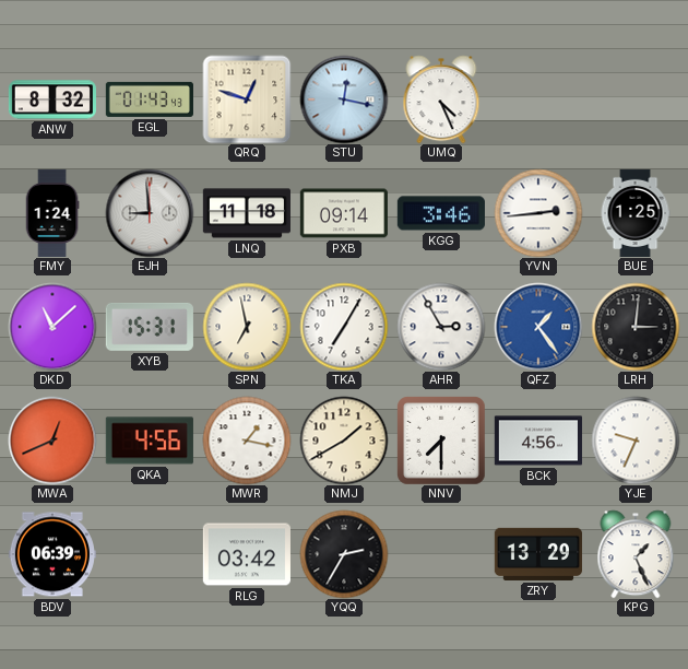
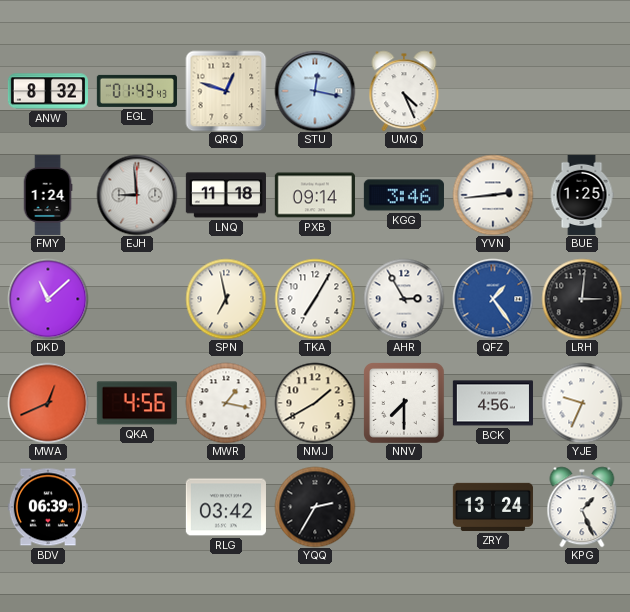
XYB: 15:31 -> none (150, 327)
ZRY: 13:29 -> 13:24 (493, 507)
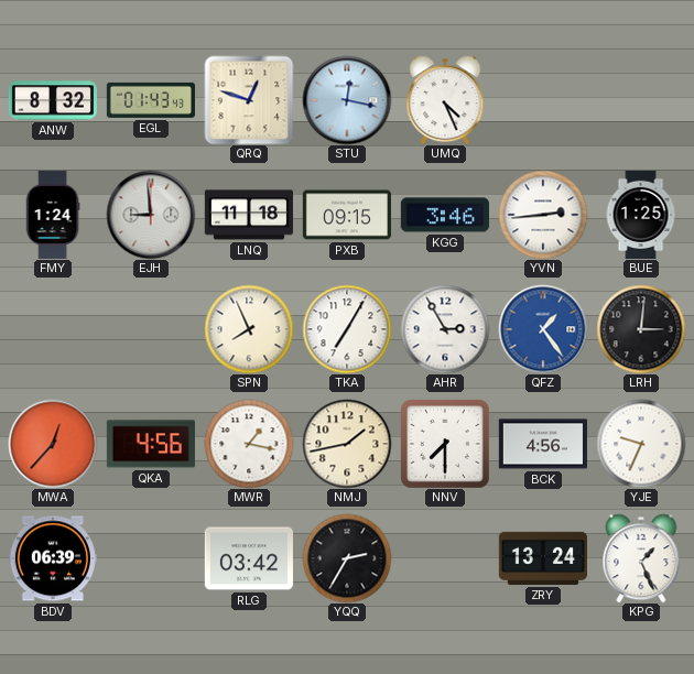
PXB: 09:14 -> 09:15 (347, 215)
DKD: 11:08 -> none (48, 299)
SPN: 6:58 -> 7:56 (249, 329)
MWA: 12:41 -> 12:37 (53, 444)
NMJ: 1:40 -> 1:43 (347, 444)
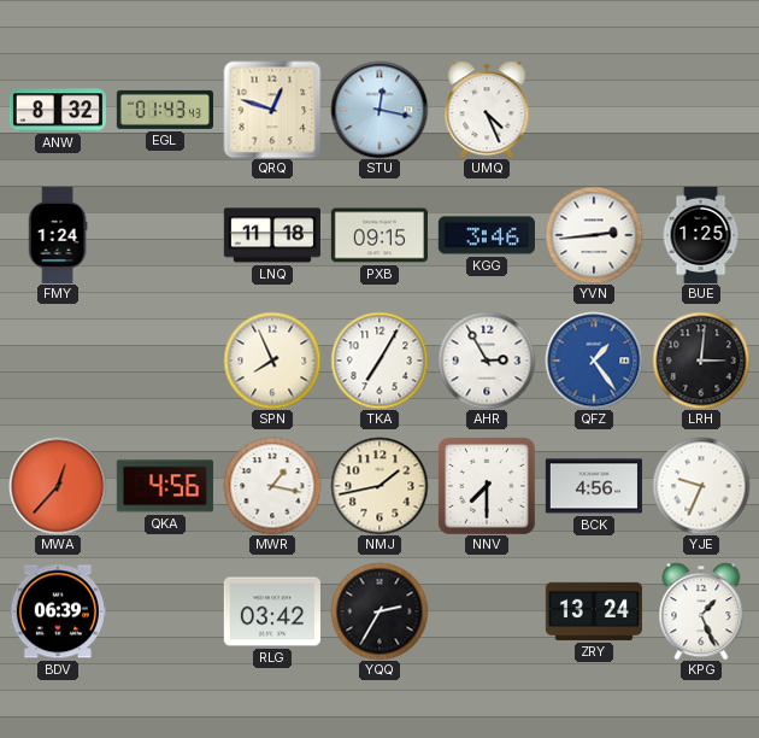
EJH: 8:59 -> none (151, 215)
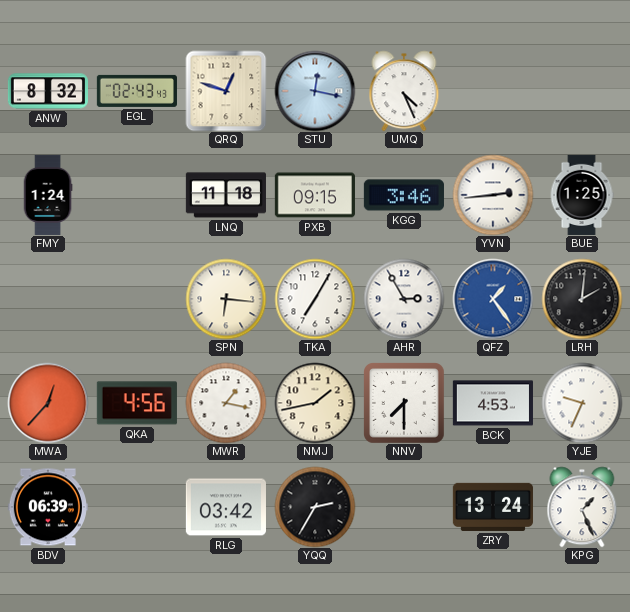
EGL: 01:43 -> 02:43 (137, 91)
SPN: 7:56 -> 6:16 (226, 299)
LRH: 3:01 -> 2:01 (582, 299)
BCK: 4:56 -> 4:53 (493, 403)
